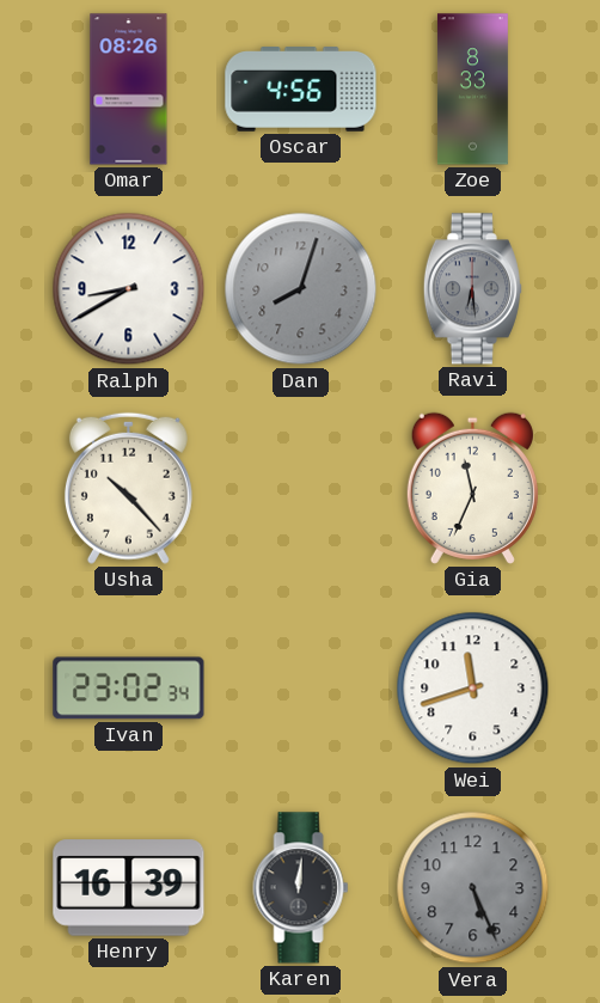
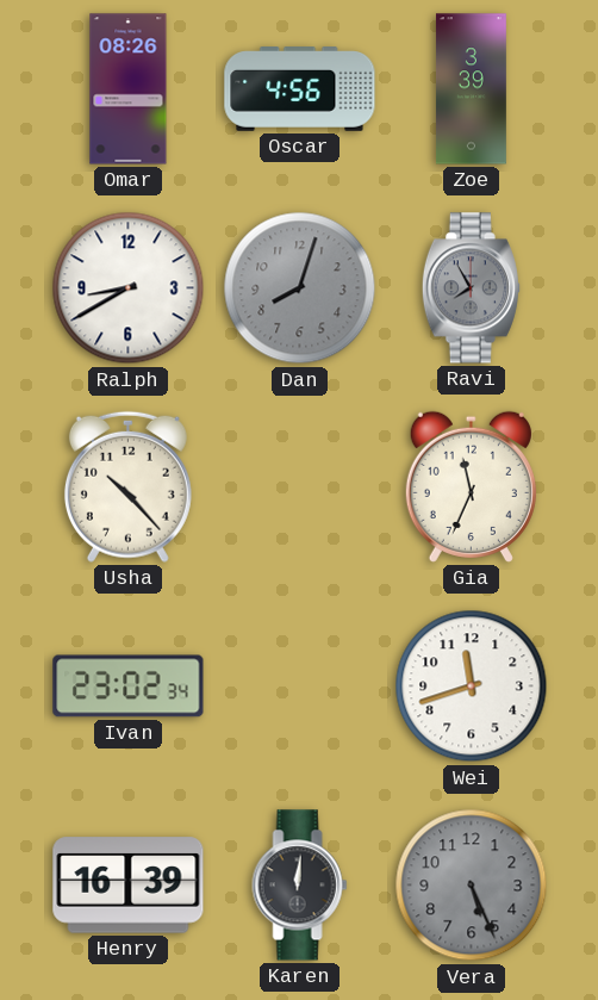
Zoe: 8:33 -> 3:39 (471, 89)
Ravi: 6:29 -> 7:55 (471, 288)
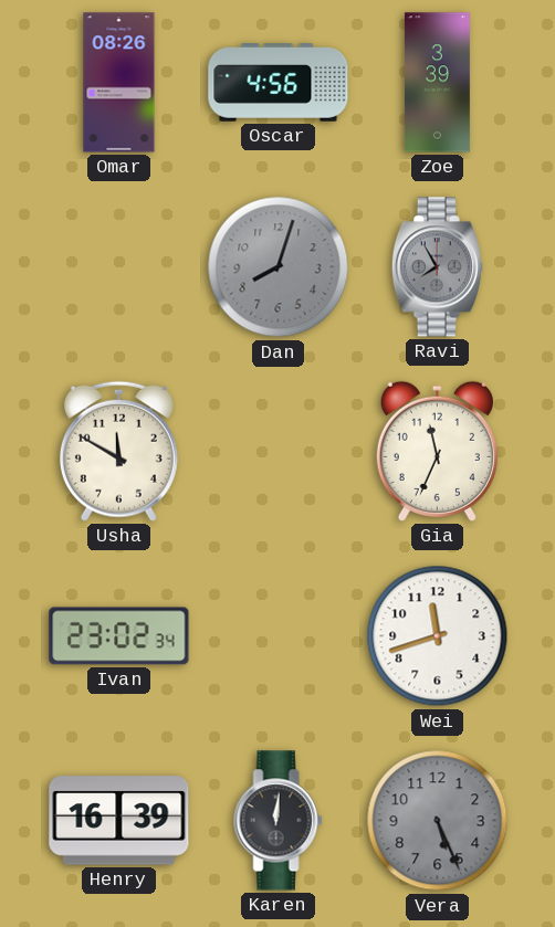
Ralph: 8:40 -> none (129, 288)
Usha: 10:23 -> 11:50 (118, 451)
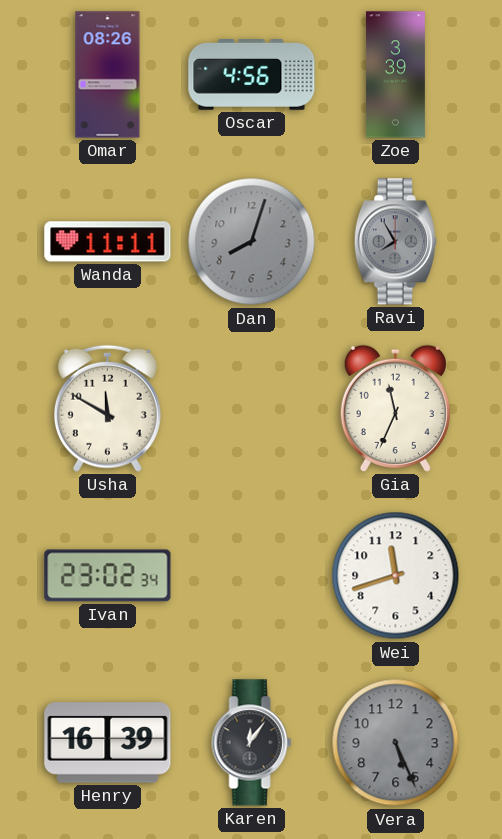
Wanda: none -> 11:11 (108, 242)
Karen: 12:01 -> 12:06 (252, 743)
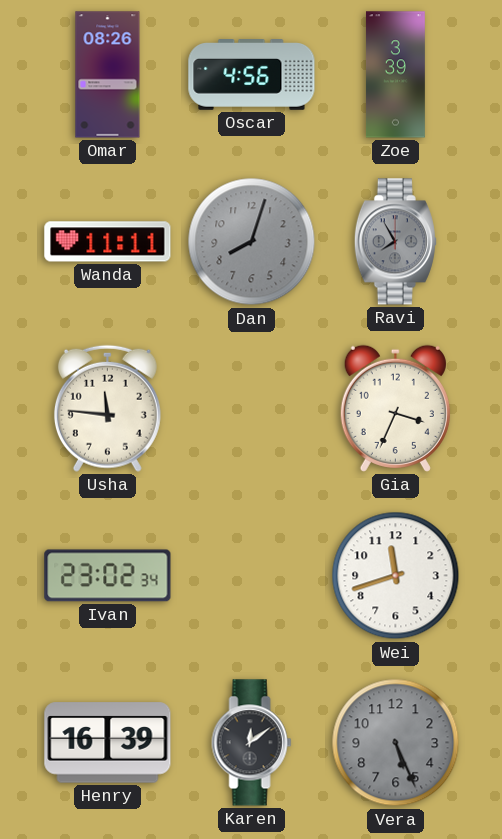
Usha: 11:50 -> 11:46 (107, 408)
Gia: 11:34 -> 3:34 (395, 408)
Karen: 12:06 -> 12:09 (252, 743)
